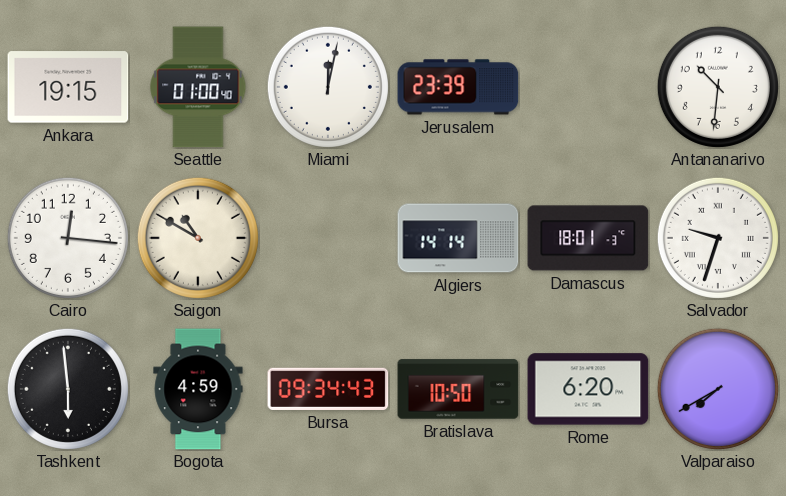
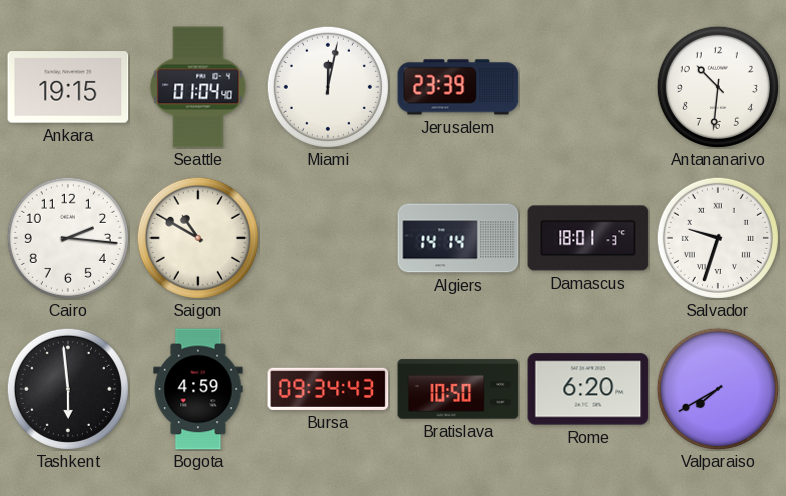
Seattle: 01:00 -> 01:04 (198, 87)
Cairo: 12:16 -> 2:16 (68, 238)
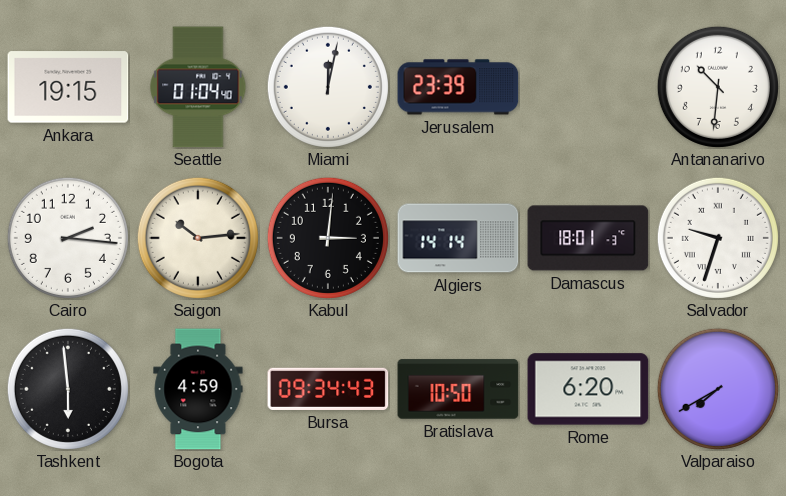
Saigon: 10:50 -> 10:14 (198, 238)
Kabul: none -> 3:01 (328, 238)
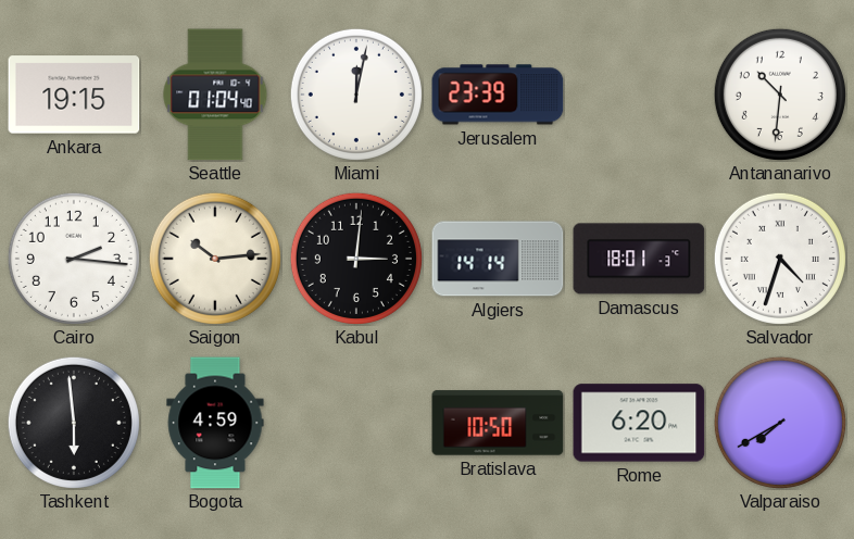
Salvador: 9:33 -> 4:33 (780, 259)
Bursa: 09:34 -> none (328, 389)
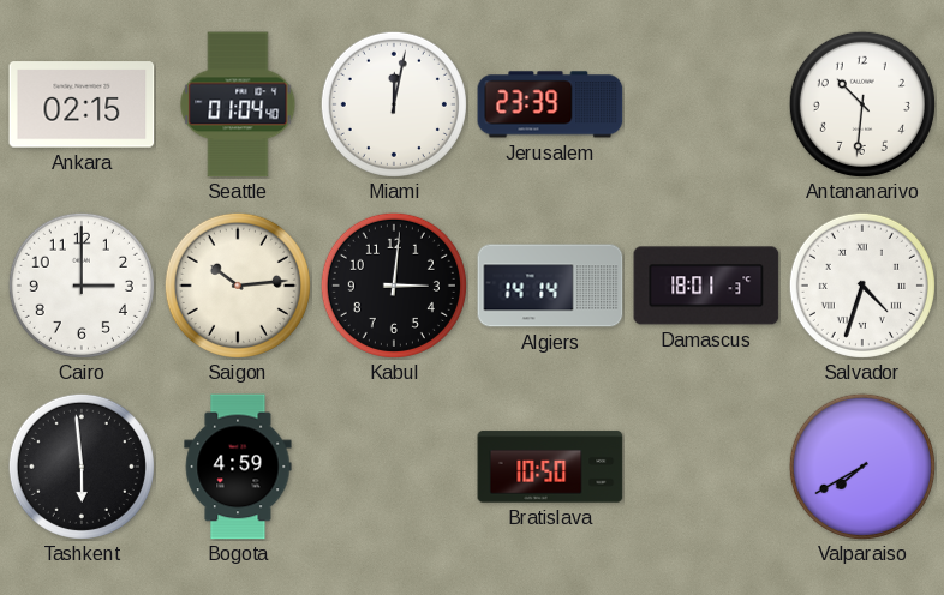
Ankara: 19:15 -> 02:15 (82, 104)
Cairo: 2:16 -> 3:00 (82, 286)
Rome: 6:20 -> none (639, 423)
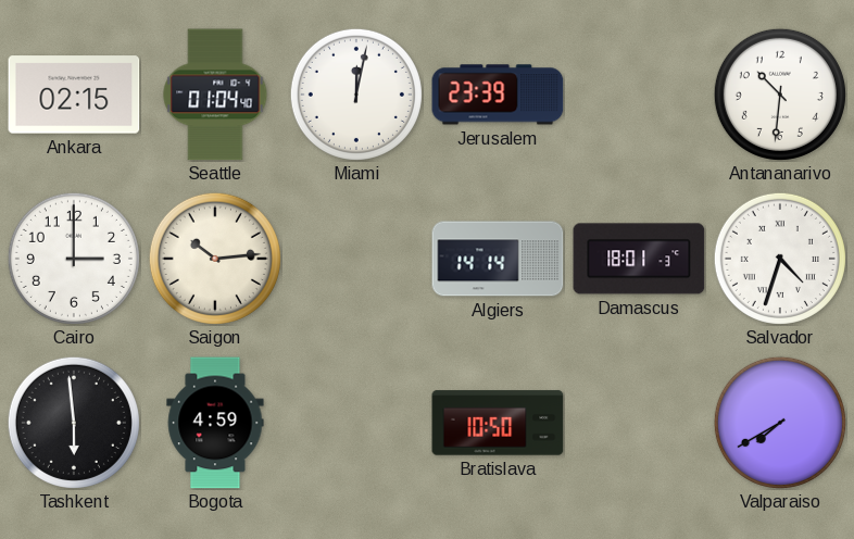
Kabul: 3:01 -> none (394, 286)
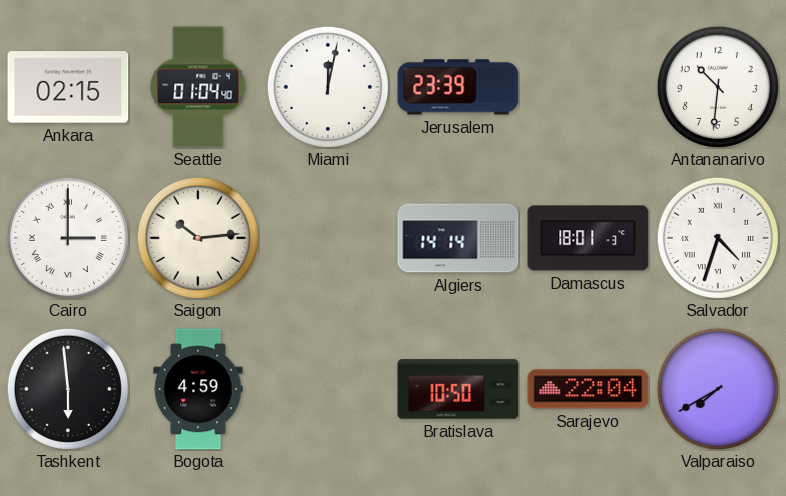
Cairo numerals: Arabic -> Roman (68, 238)
Sarajevo: none -> 22:04 (588, 389)
